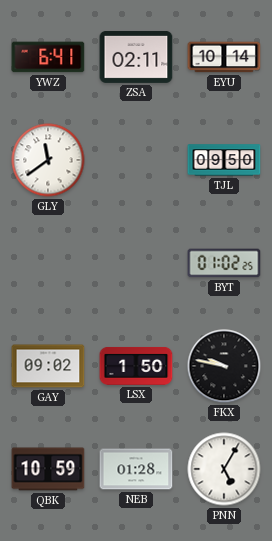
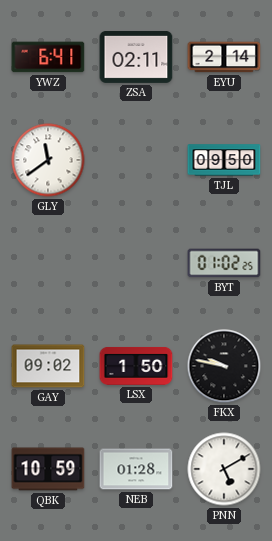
EYU: 10:14 -> 2:14 (224, 57)
PNN: 5:05 -> 5:10 (224, 469)
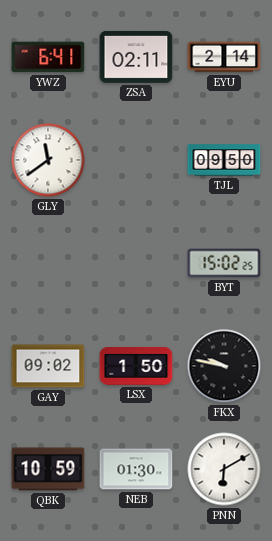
BYT: 01:02 -> 15:02 (224, 263)
NEB: 01:28 -> 01:30 (136, 469)
PNN: 5:10 -> 6:10 (224, 469)
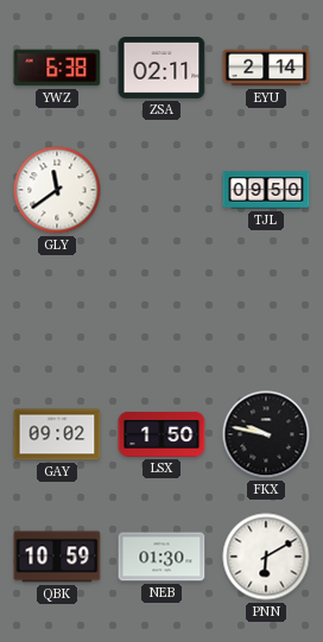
YWZ: 6:41 -> 6:38 (57, 68)
BYT: 15:02 -> none (224, 263)
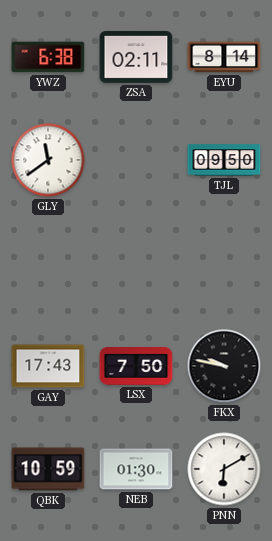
EYU: 2:14 -> 8:14 (224, 57)
GAY: 09:02 -> 17:43 (48, 366)
LSX: 1:50 -> 7:50 (136, 366)
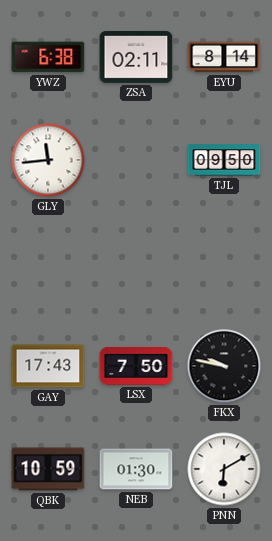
GLY: 11:39 -> 11:44 (48, 160)
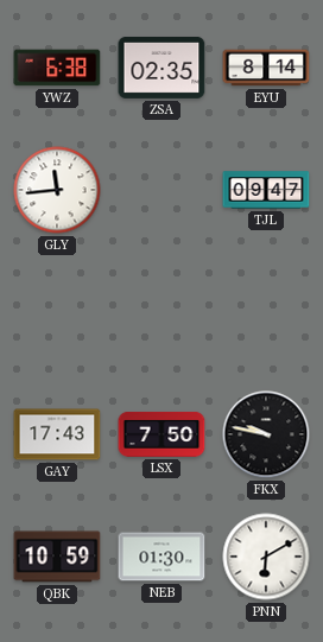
ZSA: 02:11 -> 02:35 (161, 68)
TJL: 09:50 -> 09:47 (266, 190)
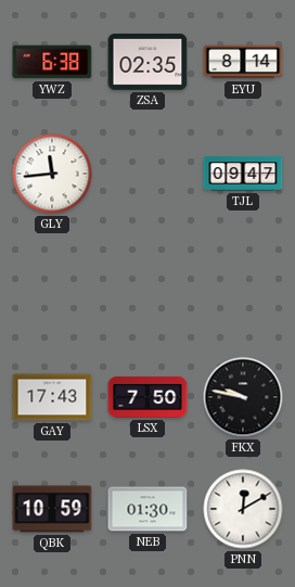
PNN: 6:10 -> 12:10 (243, 509)
